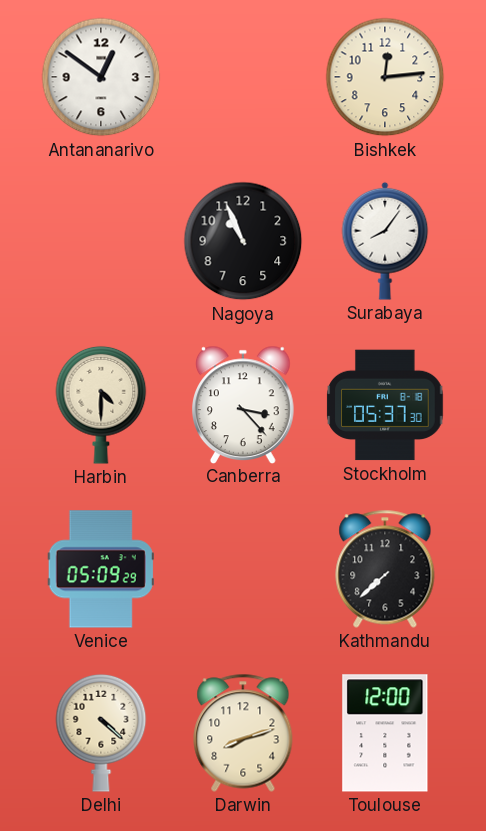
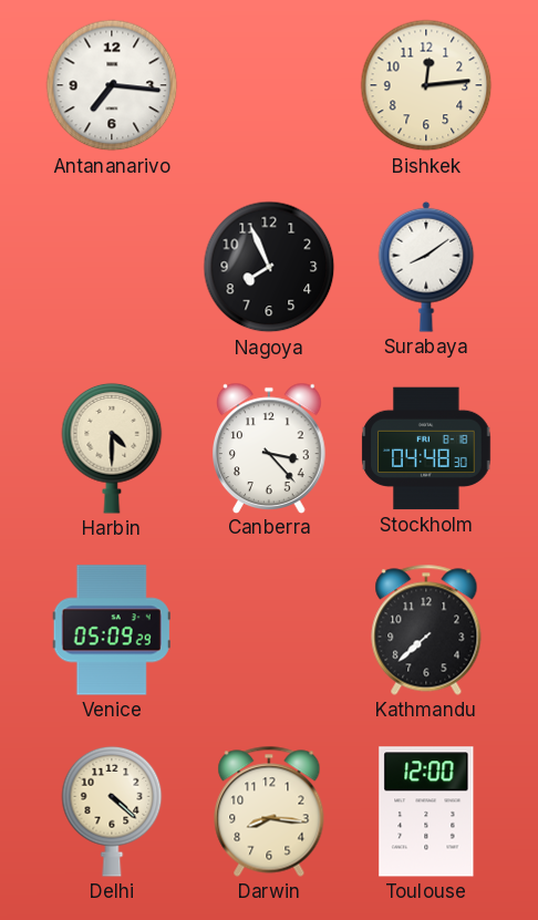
Antananarivo: 12:51 -> 7:16 (112, 85)
Nagoya: 10:56 -> 7:56 (269, 267)
Surabaya: 8:06 -> 8:09 (426, 267)
Stockholm: 05:37 -> 04:48 (426, 448)
Darwin: 8:12 -> 8:16 (269, 812)
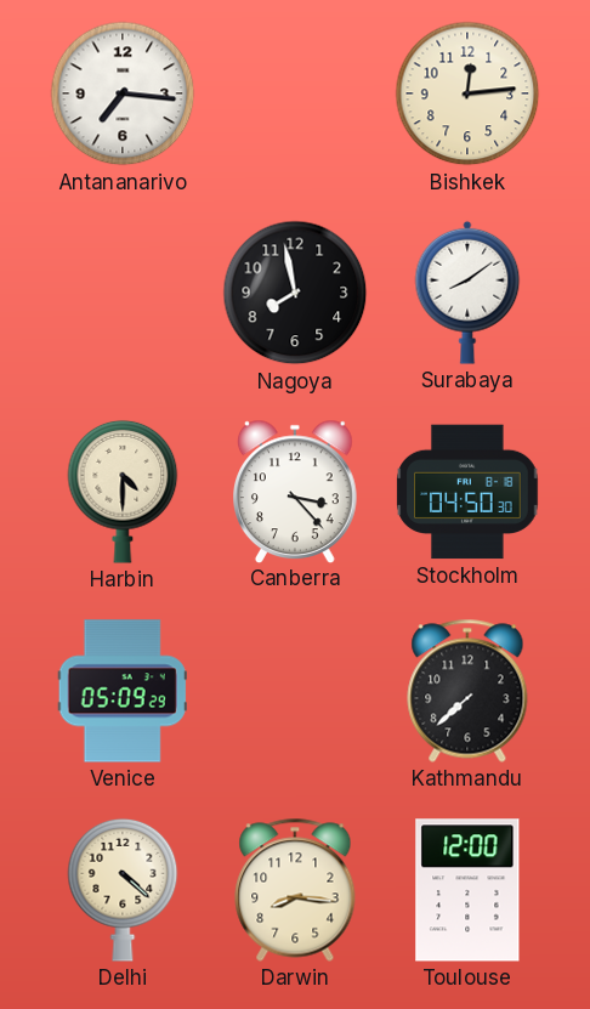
Nagoya: 7:56 -> 7:58 (295, 293)
Stockholm: 04:48 -> 04:50 (467, 492)
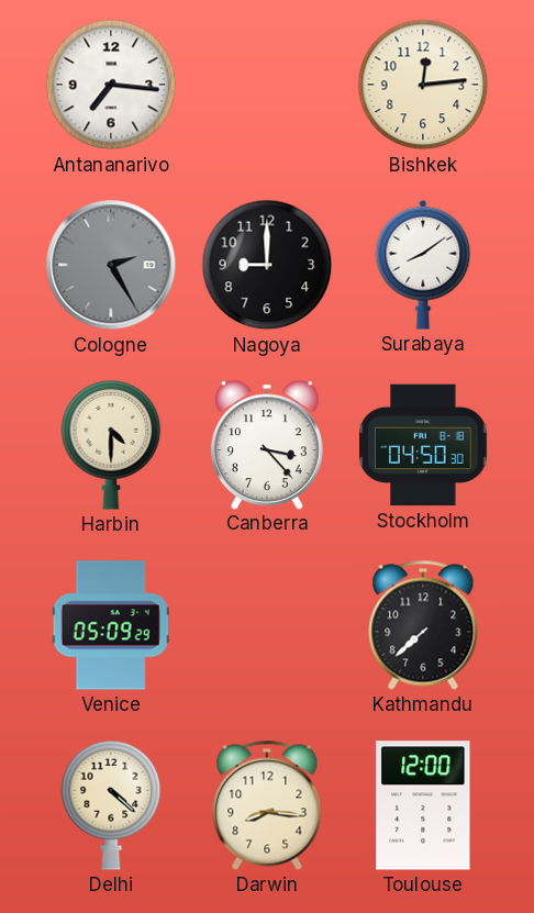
Cologne: none -> 2:25 (111, 265)
Nagoya: 7:58 -> 9:00 (267, 265)
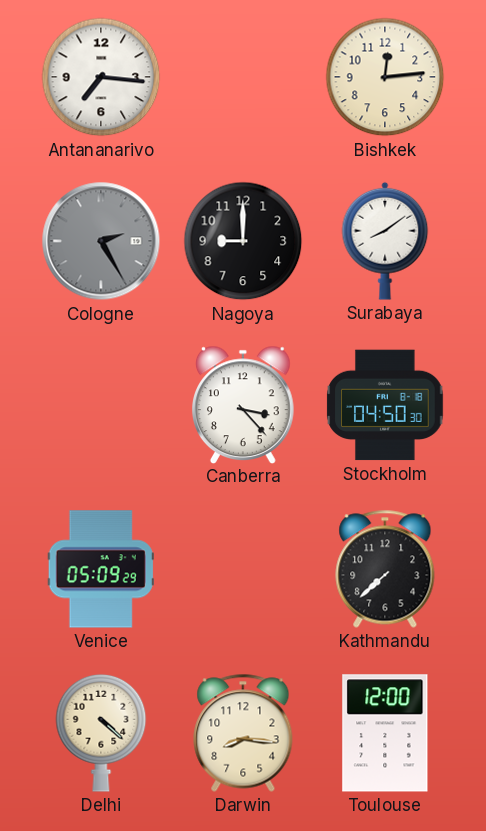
Harbin: 4:30 -> none (111, 445)
